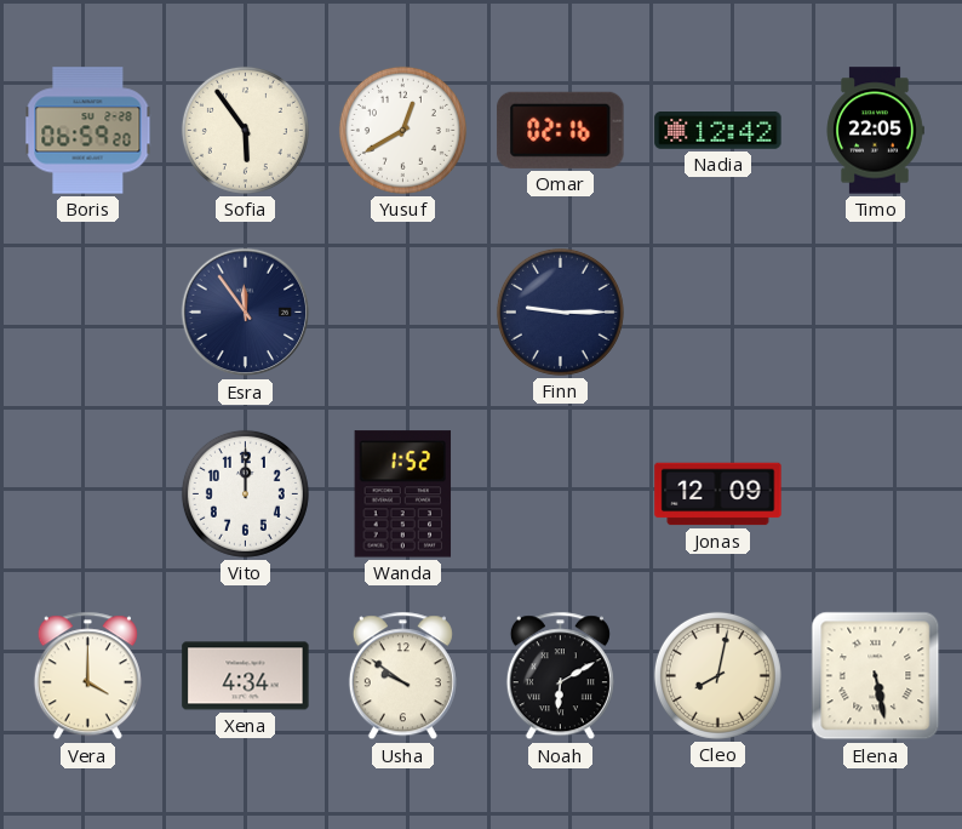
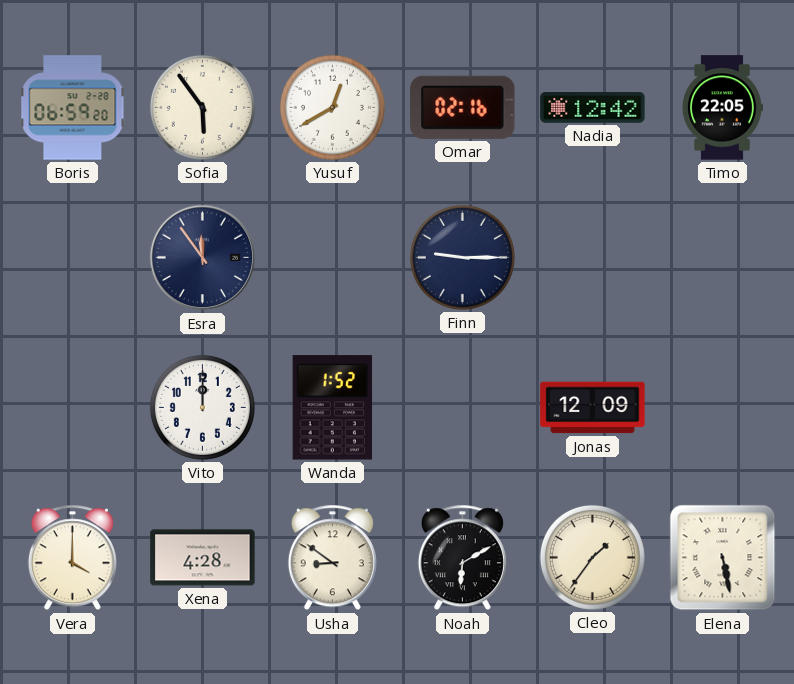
Xena: 4:34 -> 4:28 (203, 558)
Usha: 9:51 -> 8:51 (332, 558)
Cleo: 8:02 -> 1:36 (592, 557)
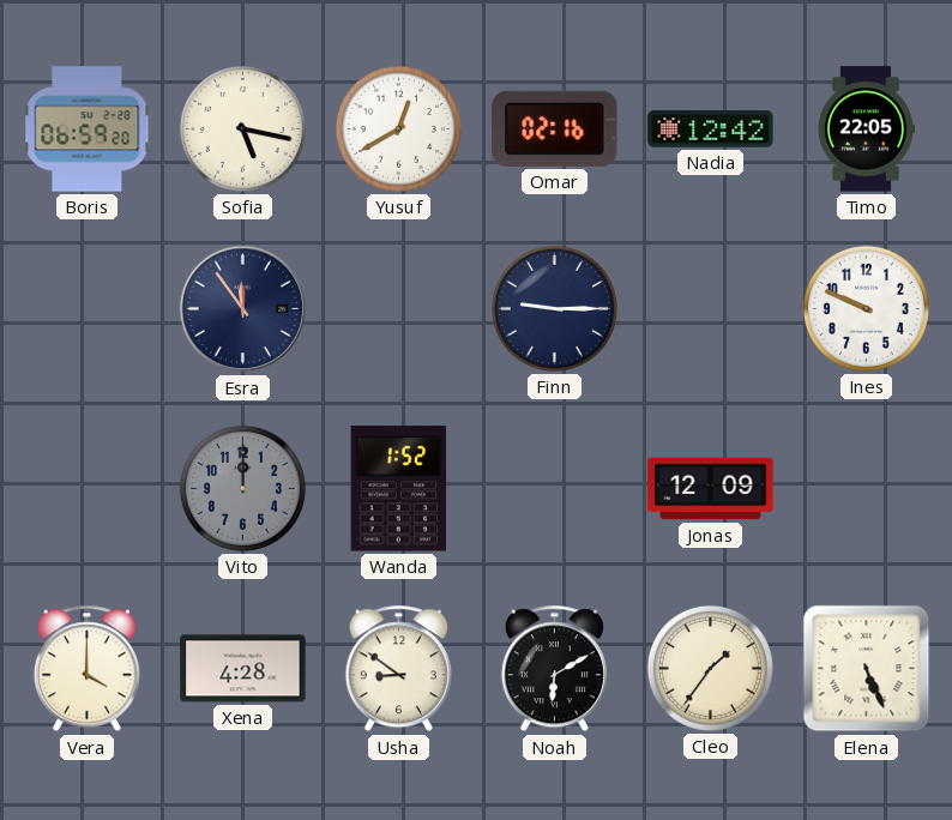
Sofia: 5:54 -> 5:17 (242, 128)
Ines: none -> 9:49 (866, 308)
Vito dial: white -> grey (242, 488)
Elena: 5:28 -> 5:26 (867, 669)
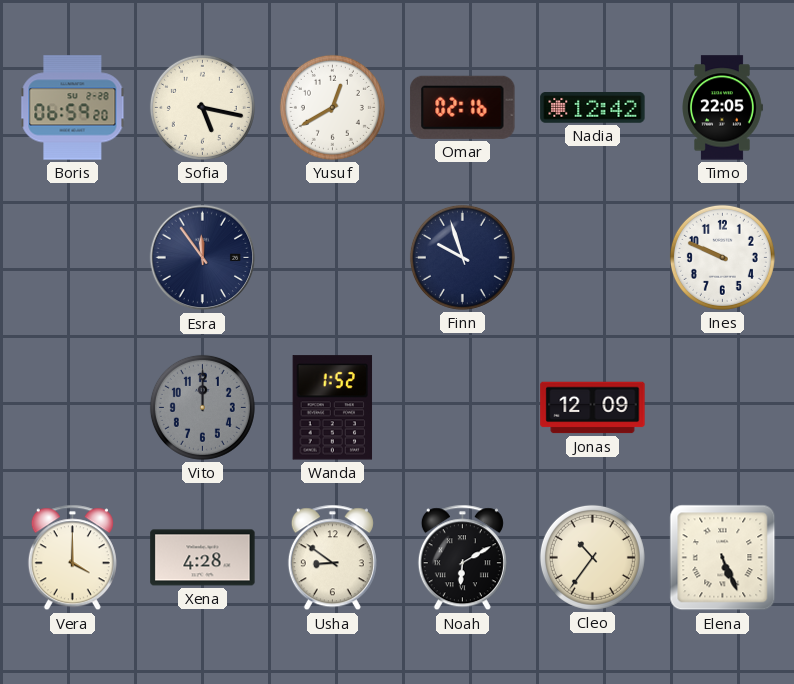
Finn: 9:15 -> 9:57 (462, 257)
Cleo: 1:36 -> 10:36 (592, 557)
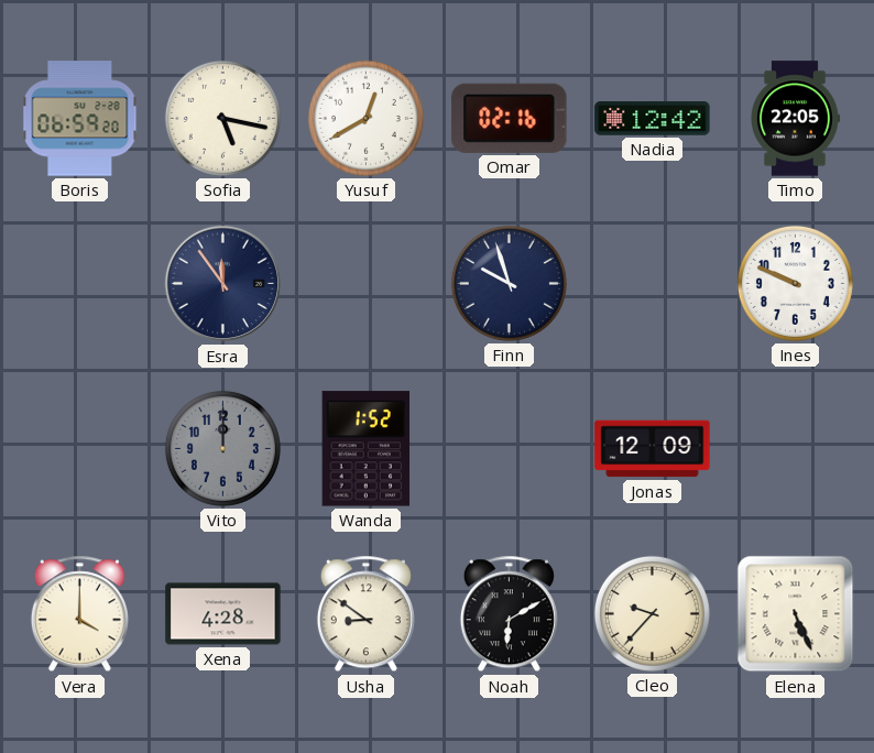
Cleo: 10:36 -> 9:37 (652, 613)
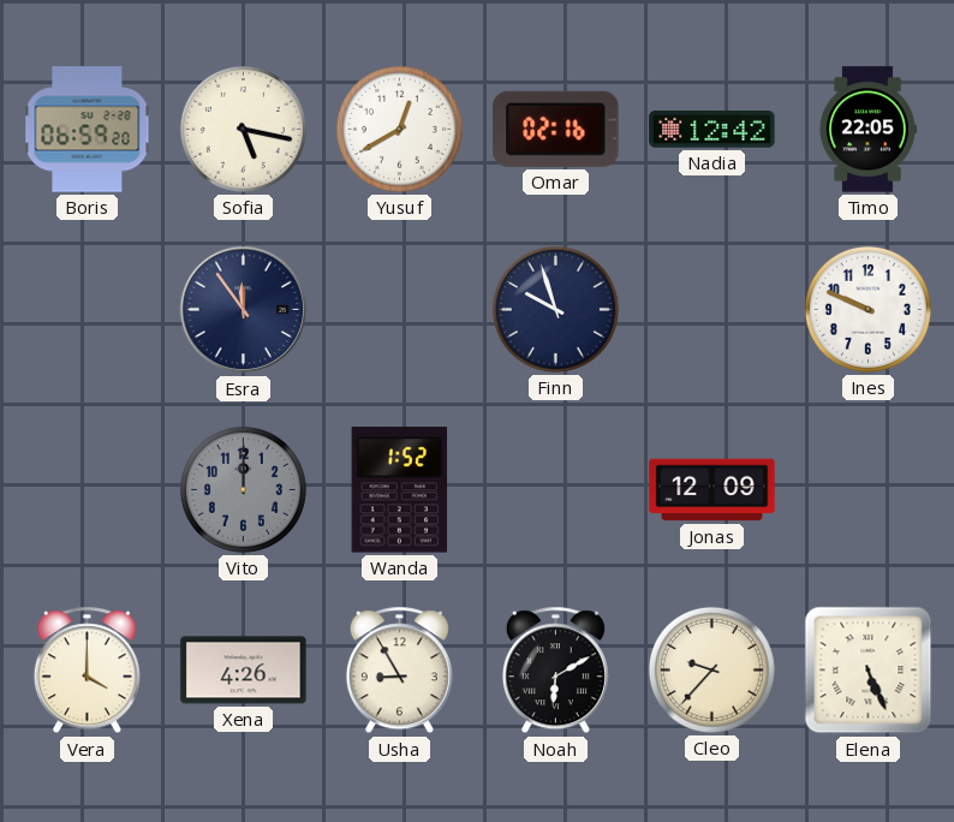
Xena: 4:28 -> 4:26 (244, 671)
Usha: 8:51 -> 8:55 (399, 671)
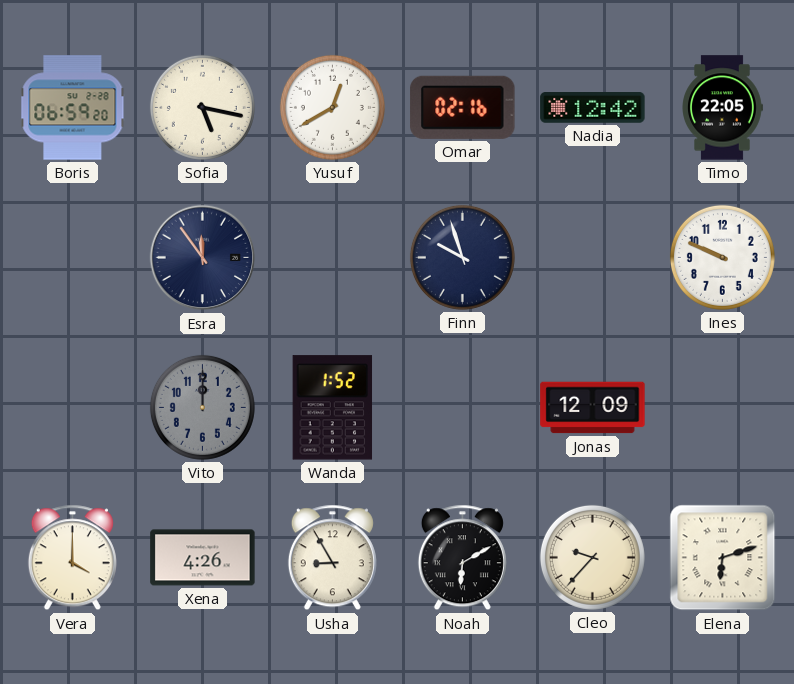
Elena: 5:26 -> 6:12 (723, 558)
